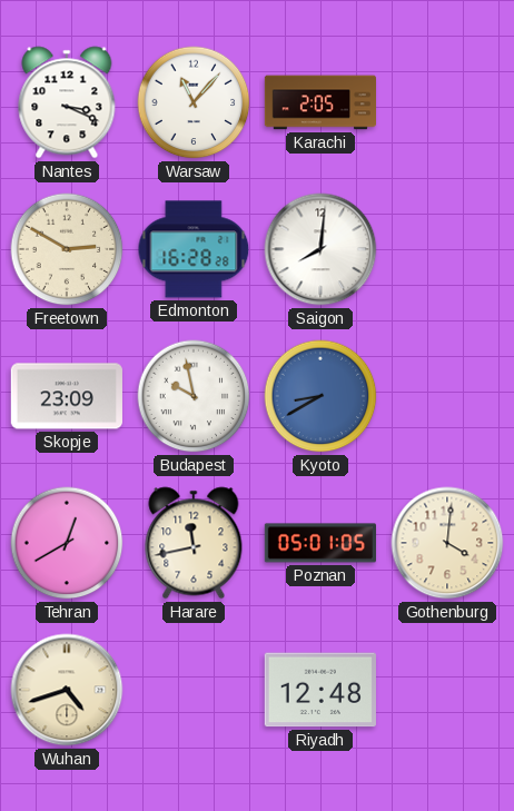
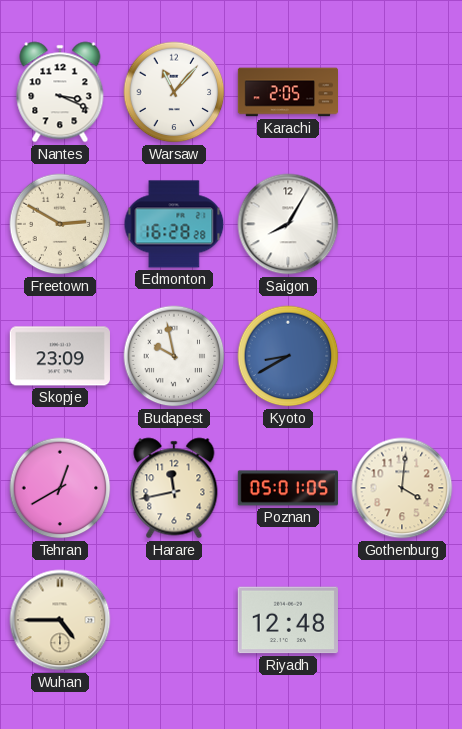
Saigon: 8:01 -> 8:05 (288, 224)
Wuhan: 4:42 -> 4:45 (60, 620)
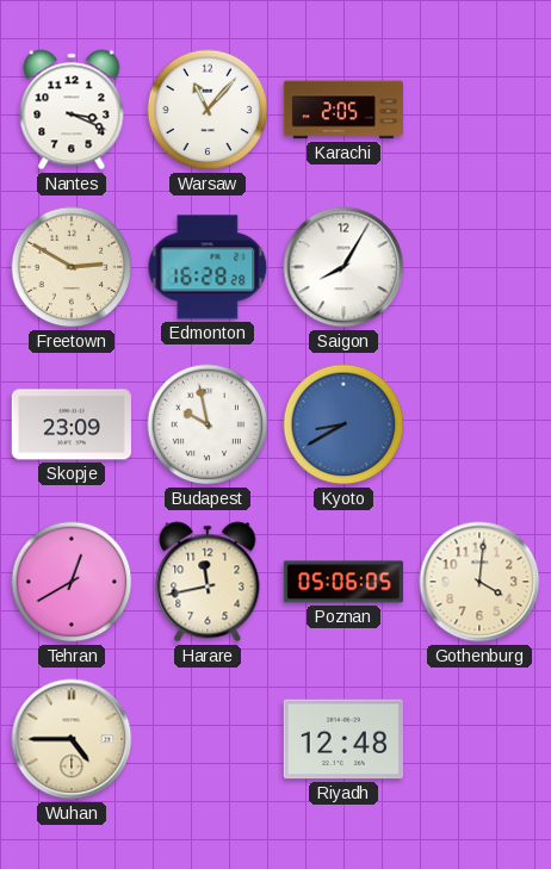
Poznan: 05:01 -> 05:06 (342, 582)
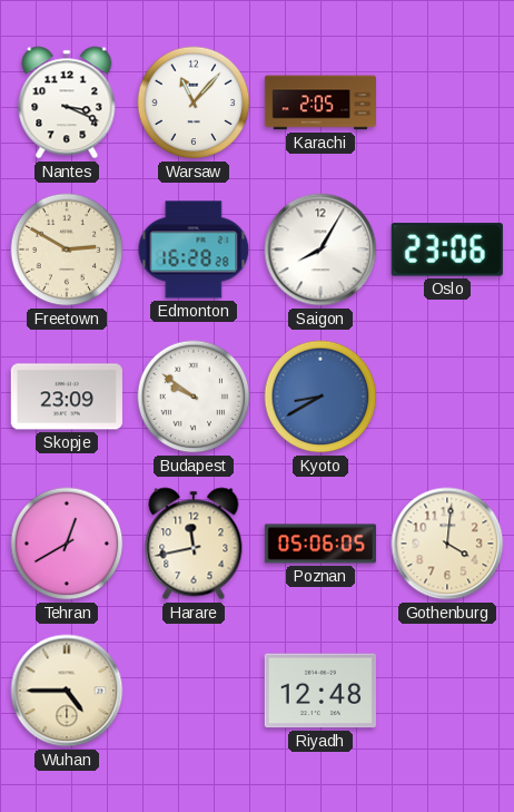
Oslo: none -> 23:06 (447, 250)
Budapest: 9:58 -> 9:51 (194, 397)
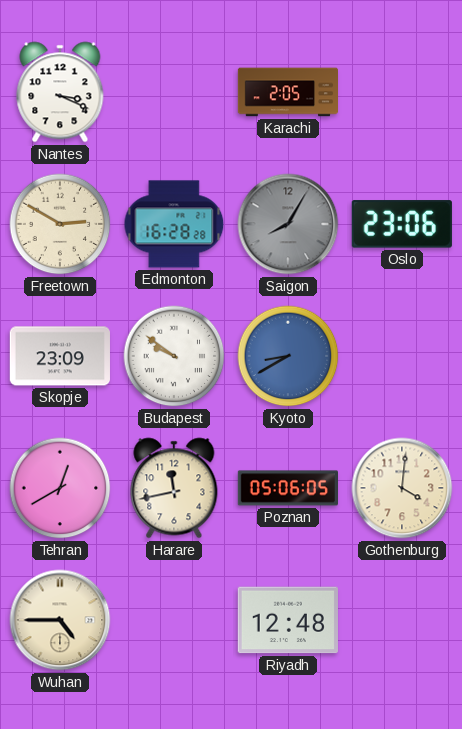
Warsaw: 11:07 -> none (194, 102)
Saigon dial: white -> grey (288, 224)
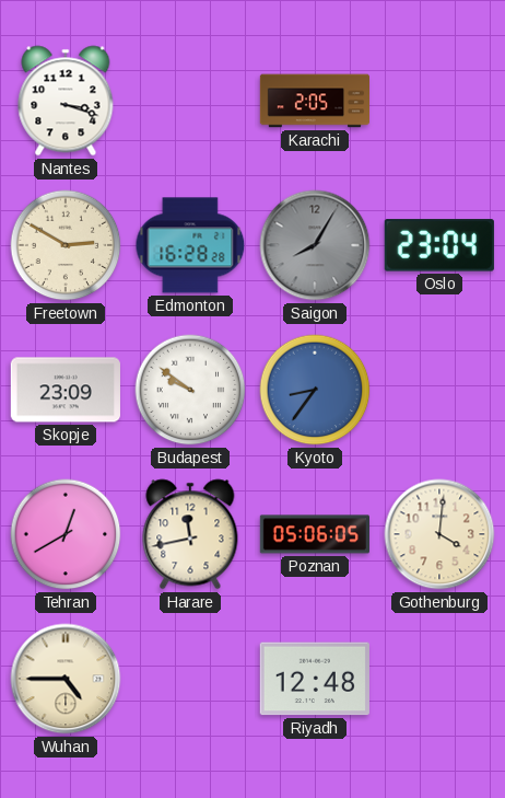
Nantes: 3:19 -> 3:18 (66, 101)
Oslo: 23:06 -> 23:04 (439, 245)
Kyoto: 8:40 -> 8:36 (315, 390)
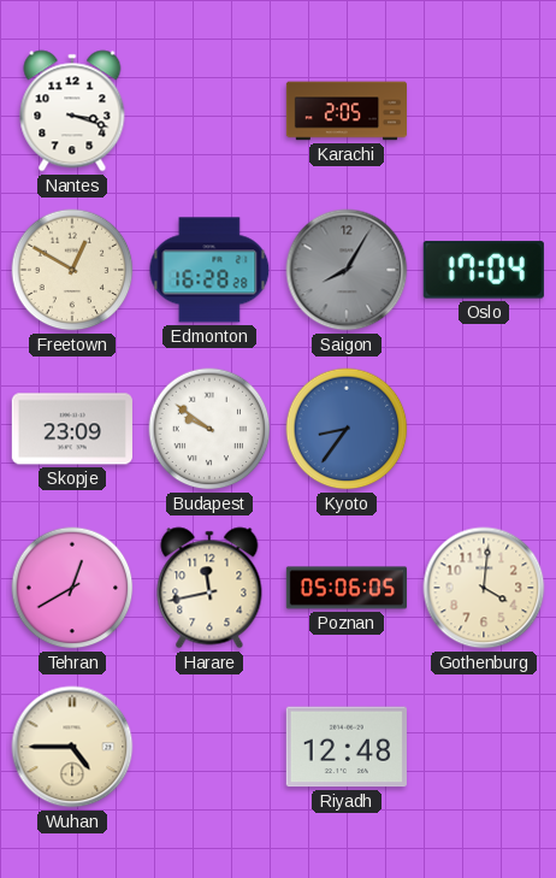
Freetown: 2:50 -> 12:50 (72, 270)
Oslo: 23:04 -> 17:04 (484, 270)
